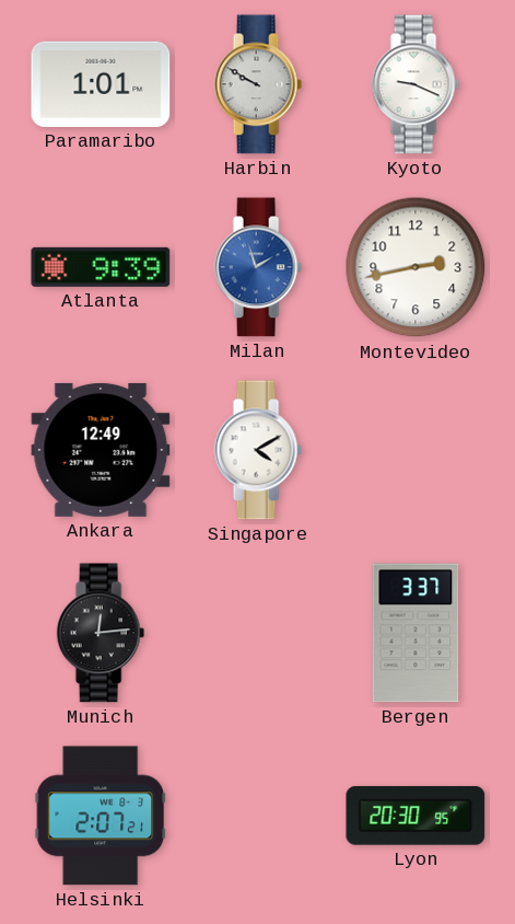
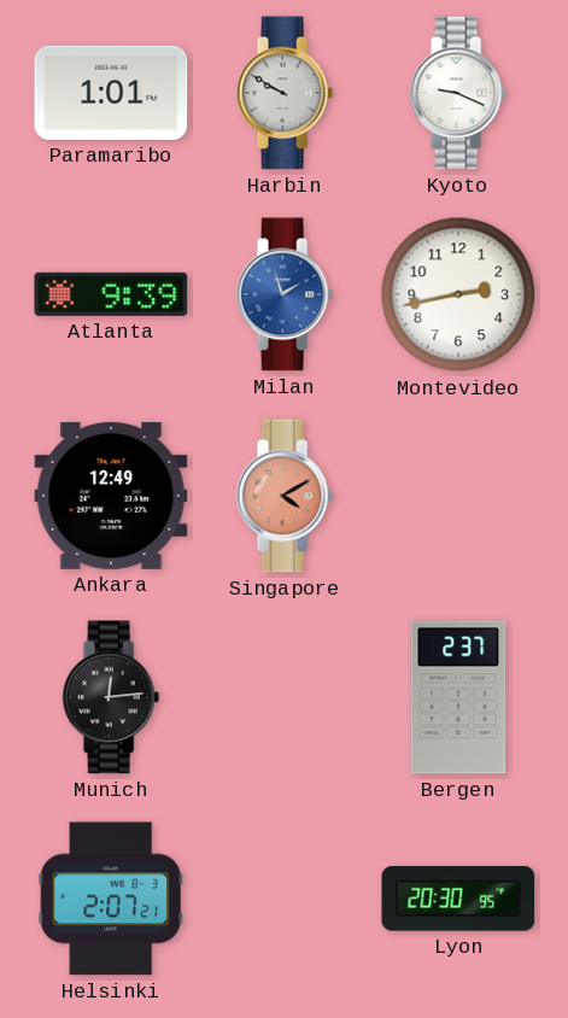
Singapore dial: white -> salmon (285, 496)
Bergen: 3:37 -> 2:37 (458, 697)
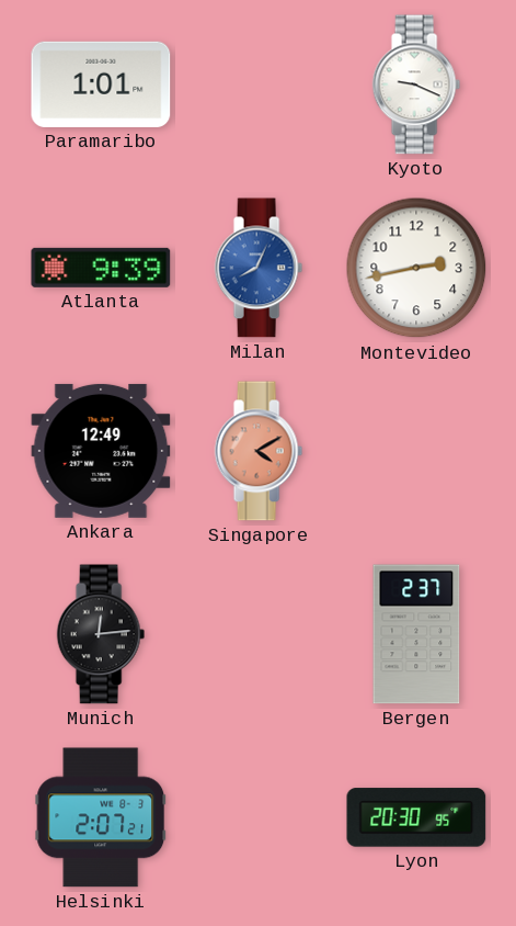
Harbin: 9:50 -> none (285, 93)
Milan: 1:57 -> 8:04 (259, 268)
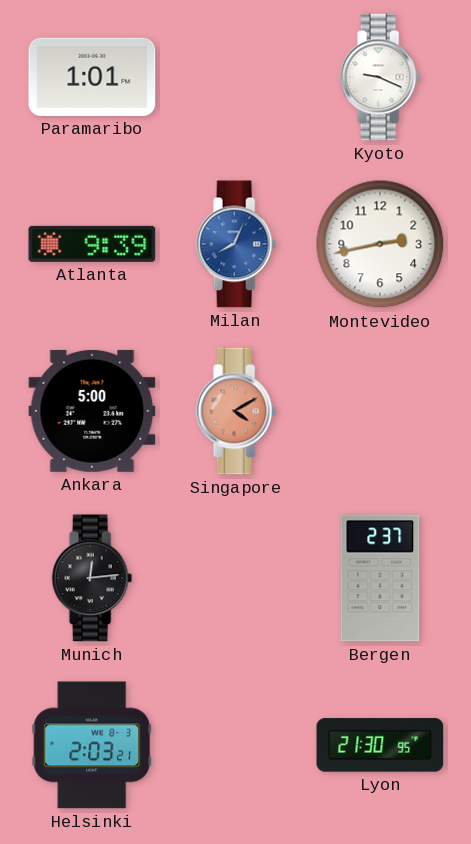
Ankara: 12:49 -> 5:00 (92, 411)
Helsinki: 2:07 -> 2:03 (92, 745)
Lyon: 20:30 -> 21:30 (380, 745)
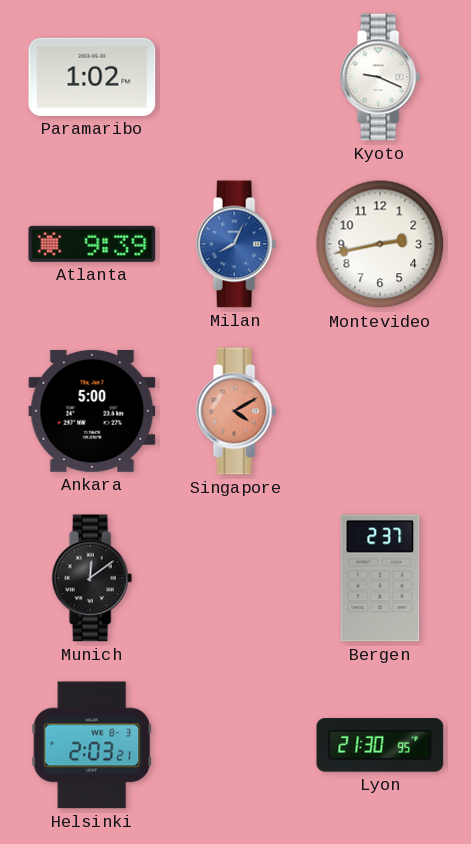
Paramaribo: 1:01 -> 1:02 (92, 77)
Munich: 12:14 -> 12:09 (92, 578)
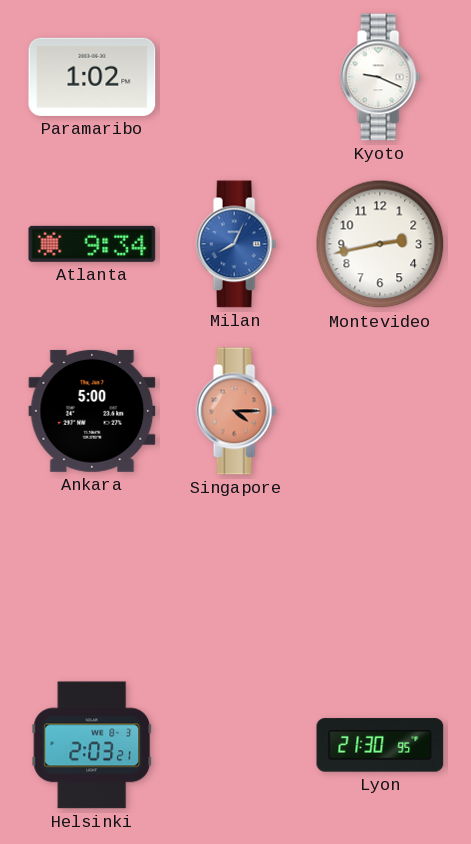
Atlanta: 9:39 -> 9:34 (92, 244)
Singapore: 4:10 -> 4:15 (236, 411)
Munich: 12:09 -> none (92, 578)
Bergen: 2:37 -> none (380, 578)
